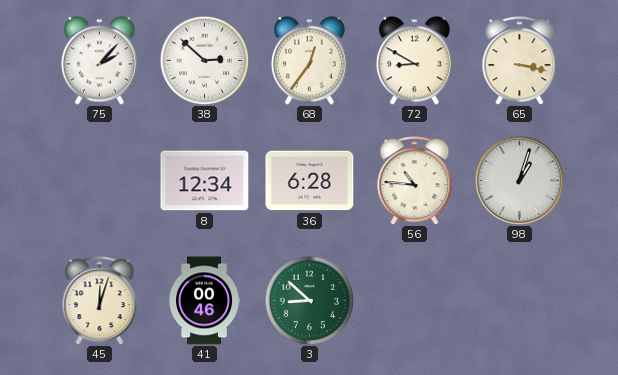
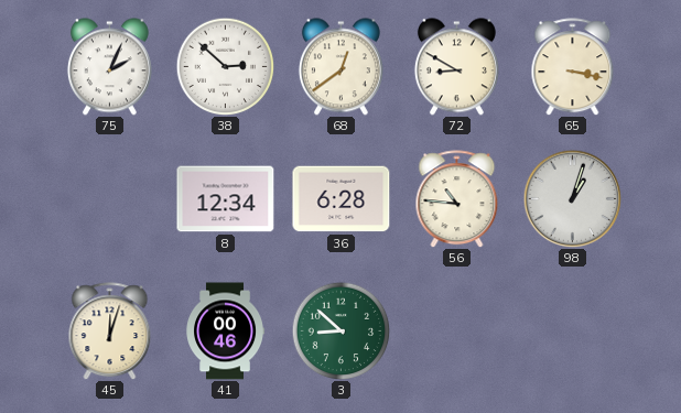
75: 2:07 -> 2:04 (109, 67)
68: 12:36 -> 12:39 (340, 67)
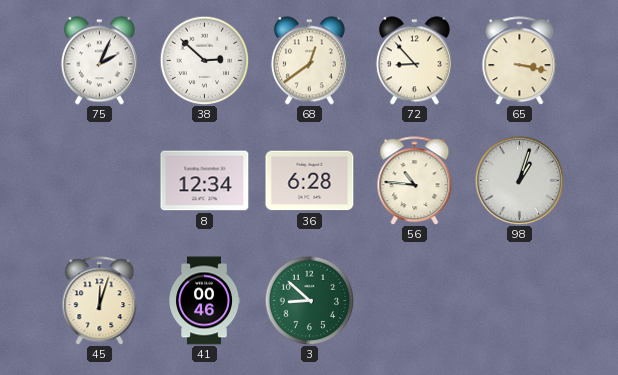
72: 8:50 -> 8:53 (414, 61)
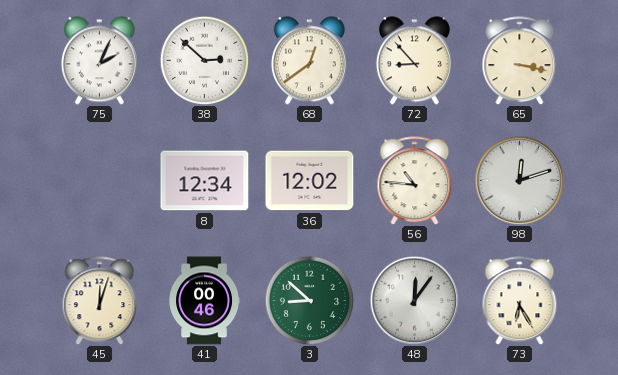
36: 6:28 -> 12:02 (310, 181)
98: 1:03 -> 12:12 (519, 180)
48: none -> 12:06 (414, 300)
73: none -> 6:25 (520, 301)
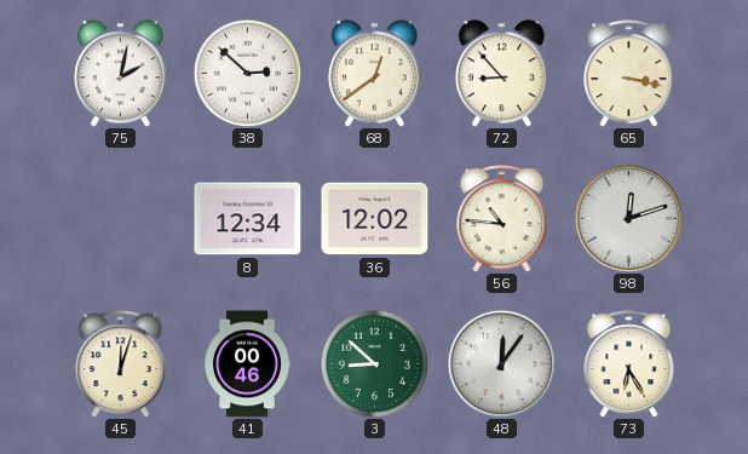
75: 2:04 -> 2:02 (120, 74)
